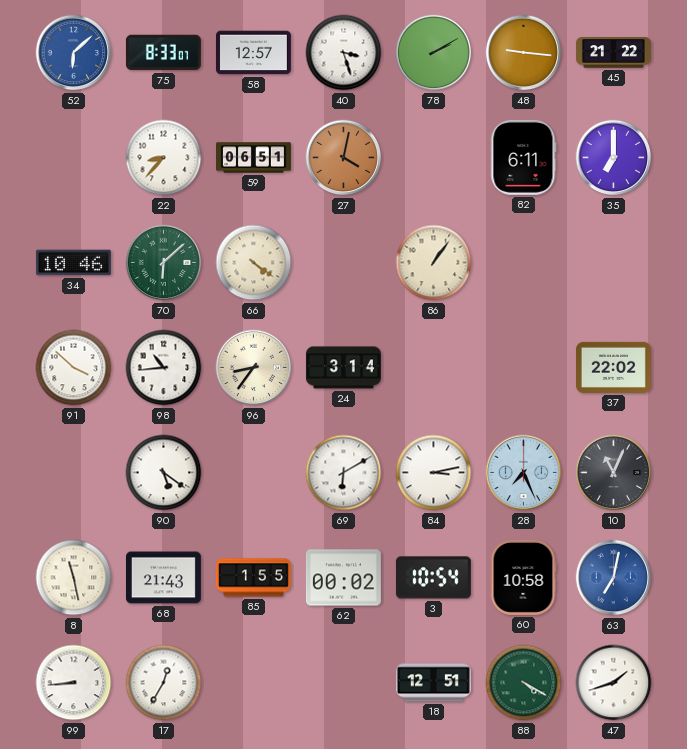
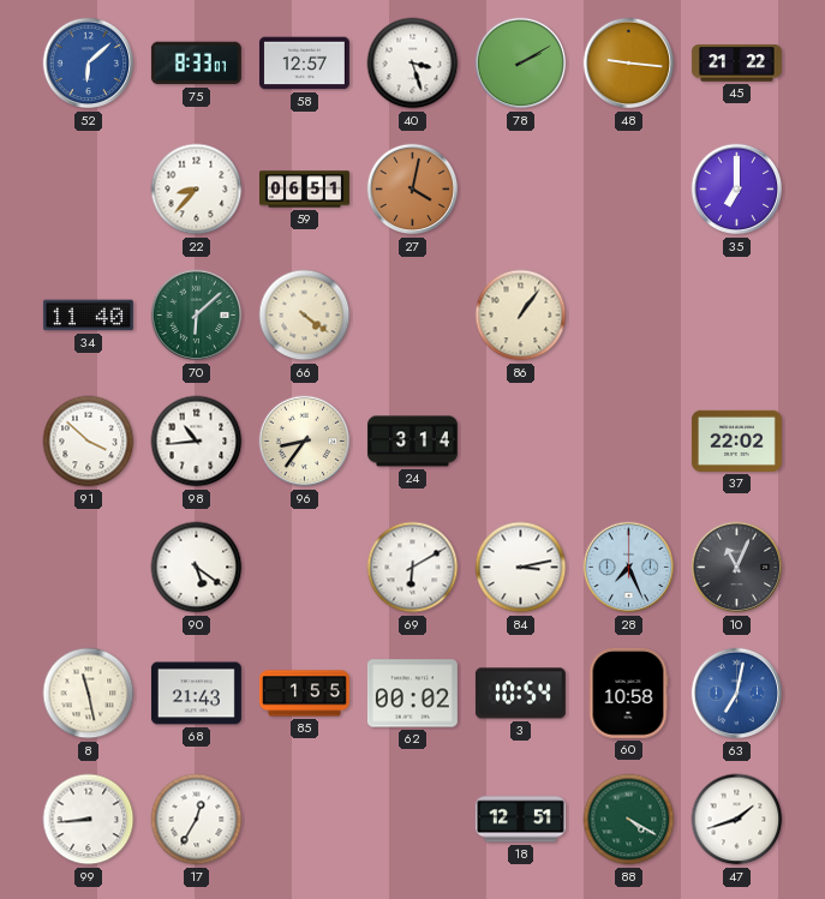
82: 6:11 -> none (524, 157)
34: 10:46 -> 11:40 (88, 316)
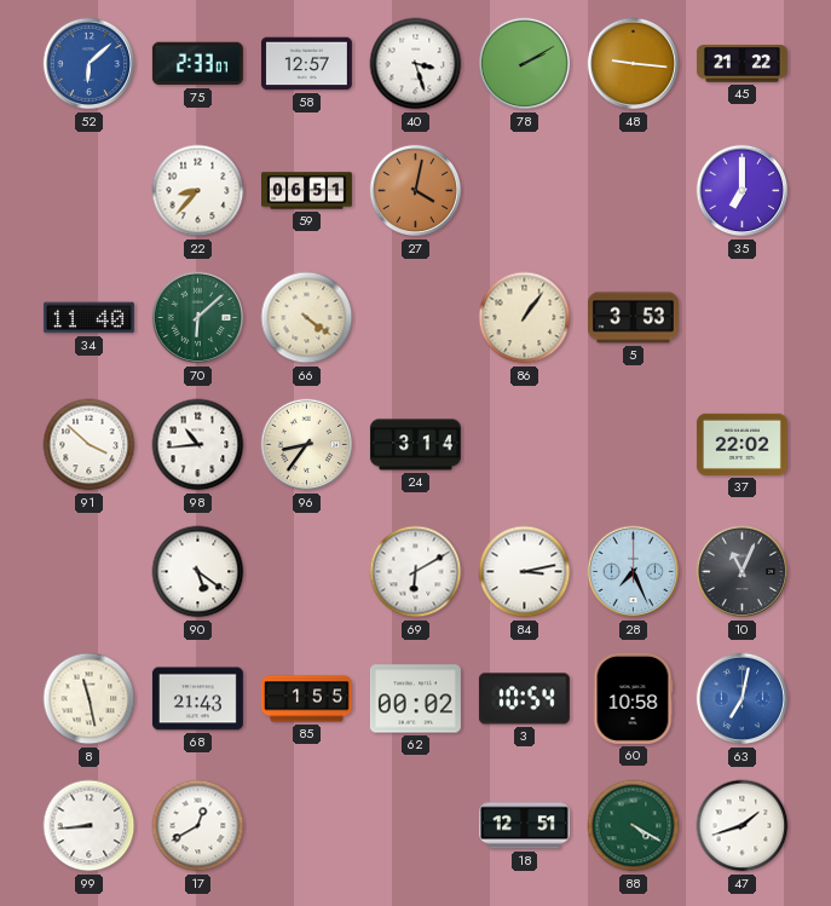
75: 8:33 -> 2:33 (197, 64)
5: none -> 3:53 (633, 318)
17: 12:35 -> 12:40 (198, 826)
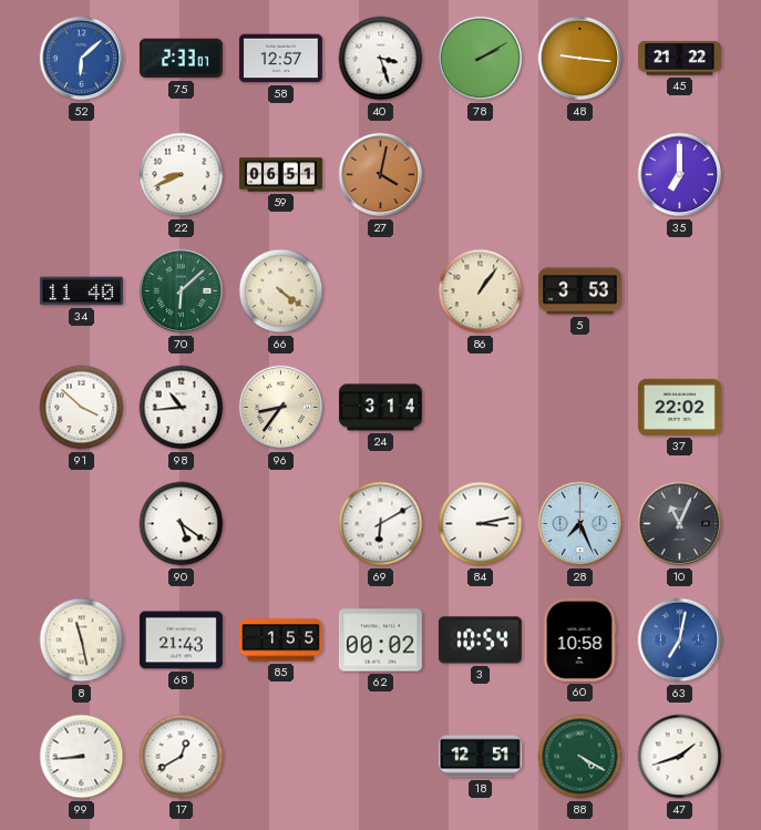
22: 8:37 -> 8:41 (182, 175)
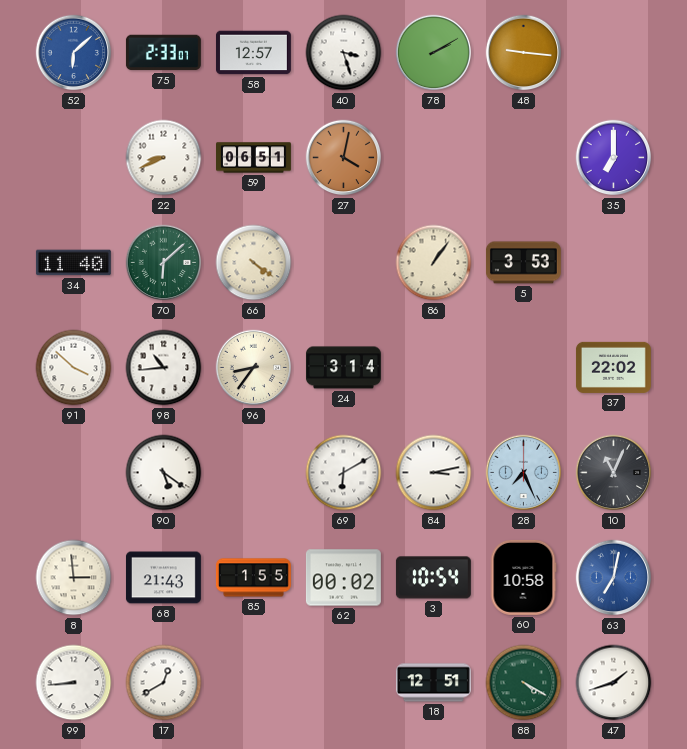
45: 21:22 -> none (679, 59)
8: 11:28 -> 2:59 (74, 578)
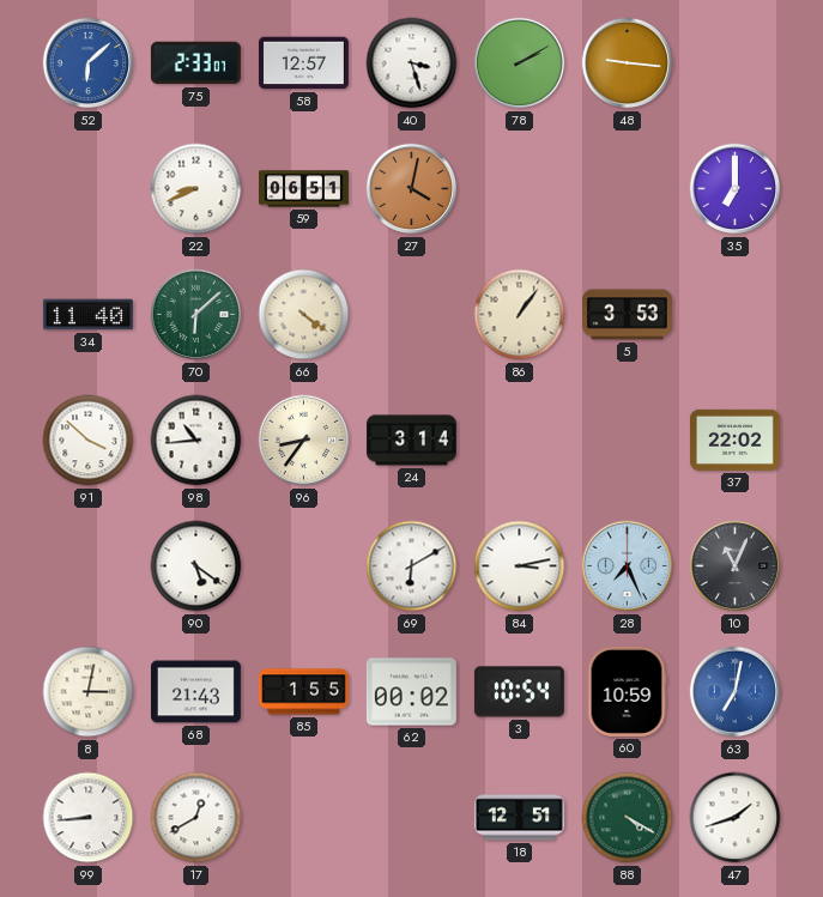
8: 2:59 -> 3:02 (89, 692)
60: 10:58 -> 10:59 (627, 691)
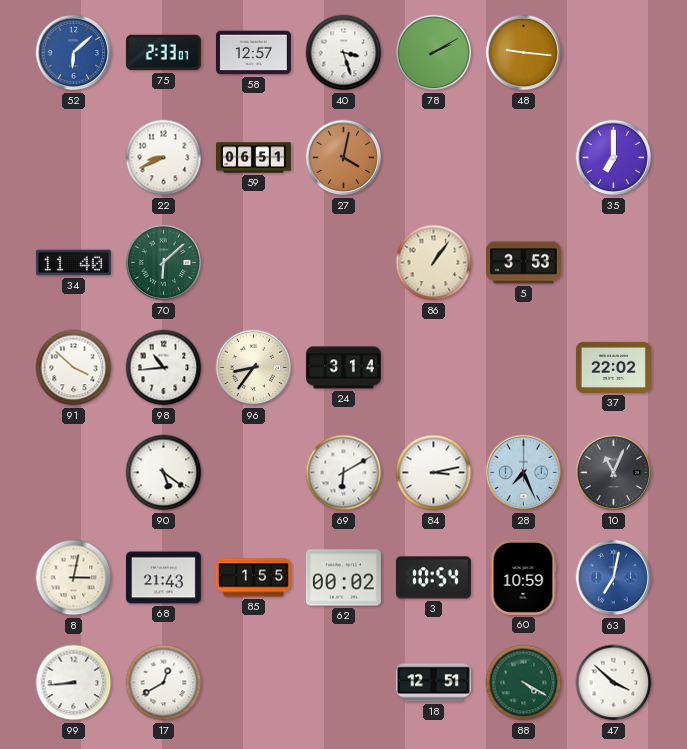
66: 4:21 -> none (304, 315)
47: 1:42 -> 3:52 (614, 683)
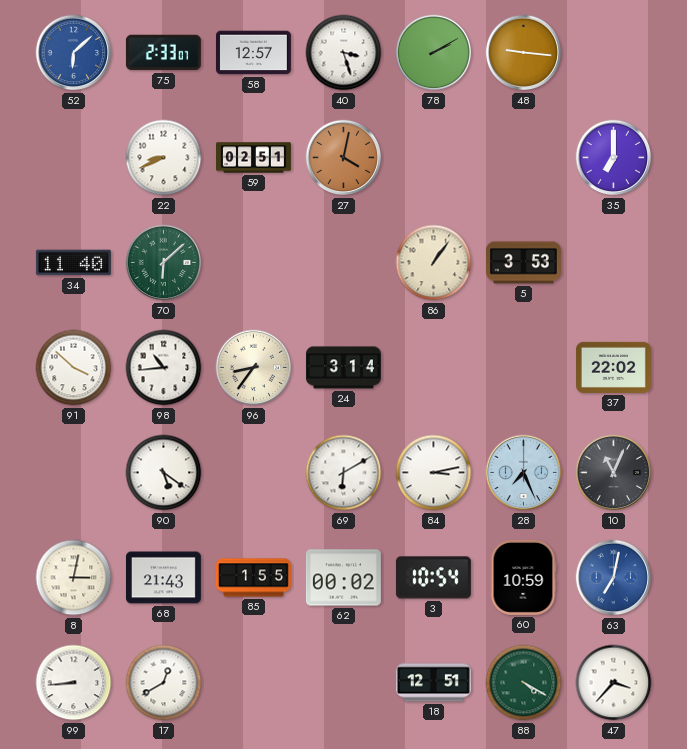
59: 06:51 -> 02:51 (254, 158)
47: 3:52 -> 3:37 (614, 683)
